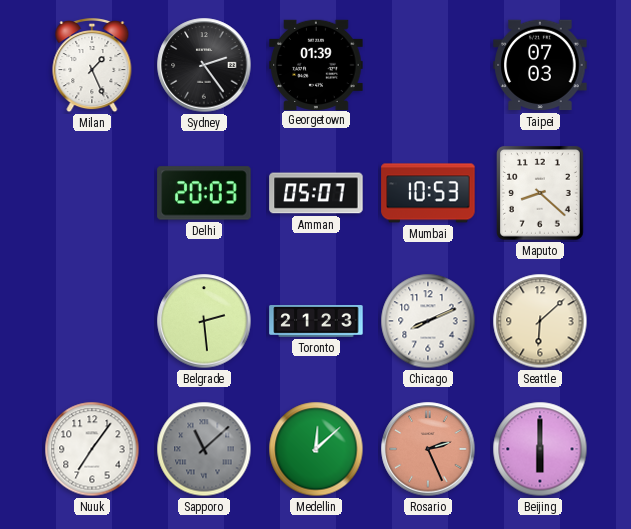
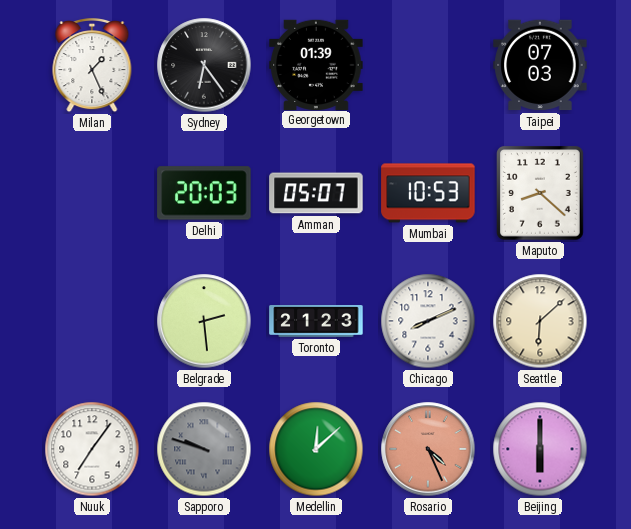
Sydney: 2:24 -> 6:24 (204, 65)
Sapporo: 11:08 -> 9:48 (204, 449)
Rosario: 2:26 -> 4:26 (428, 449)
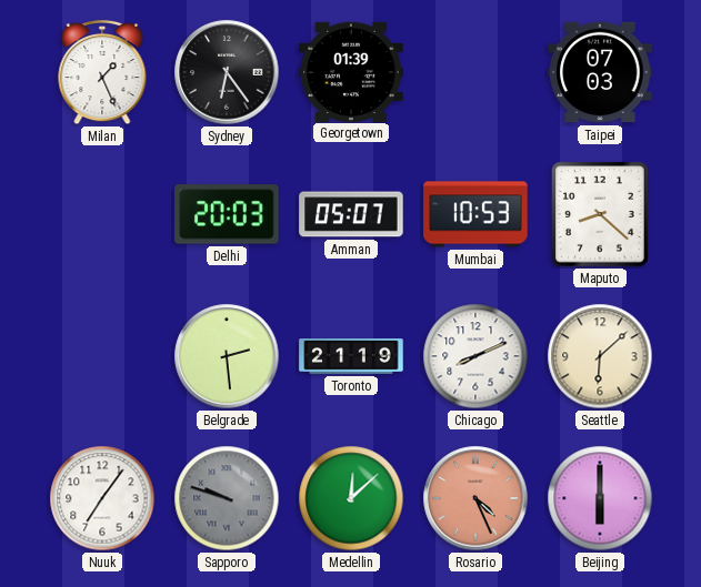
Toronto: 21:23 -> 21:19 (351, 356)
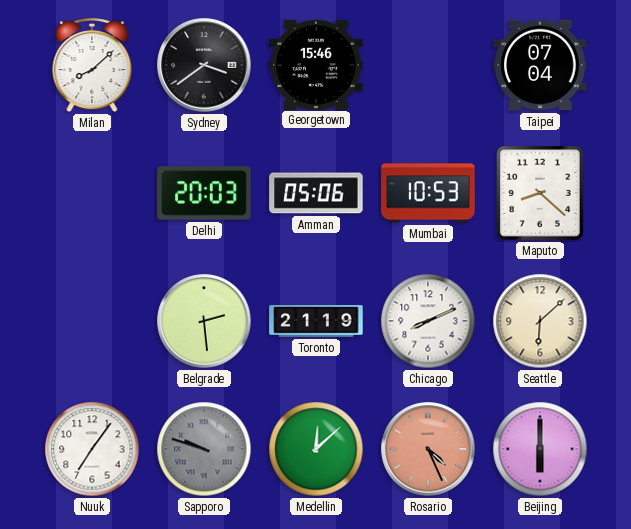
Milan: 1:26 -> 8:08 (92, 66)
Sydney: 6:24 -> 3:39 (204, 65)
Georgetown: 01:39 -> 15:46 (316, 64)
Taipei: 07:03 -> 07:04 (540, 65)
Amman: 05:07 -> 05:06 (316, 193)
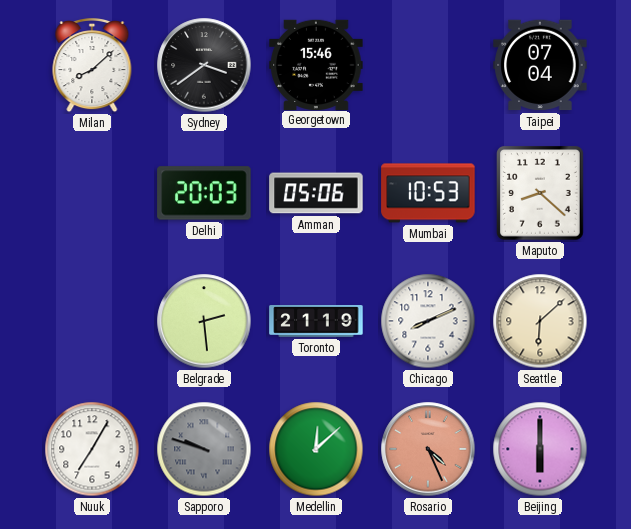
Nuuk: 7:06 -> 7:05 (92, 449)
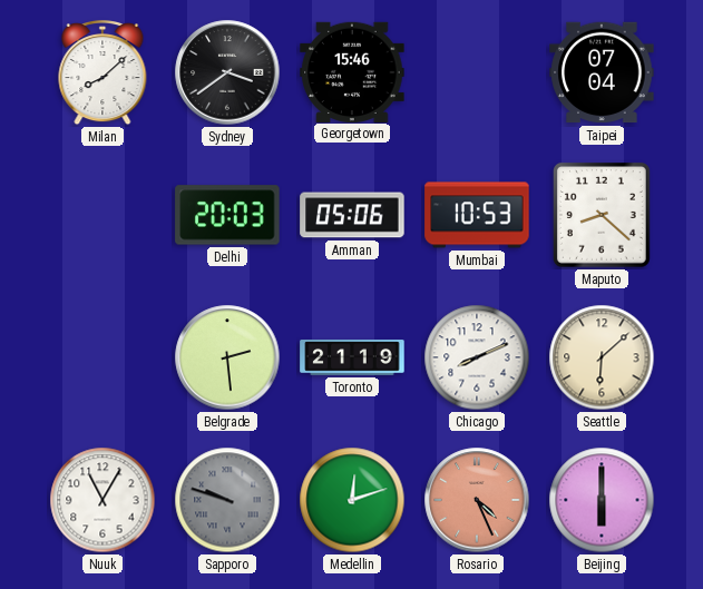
Nuuk: 7:05 -> 11:05 (102, 500)
Medellin: 12:08 -> 12:12 (352, 500)
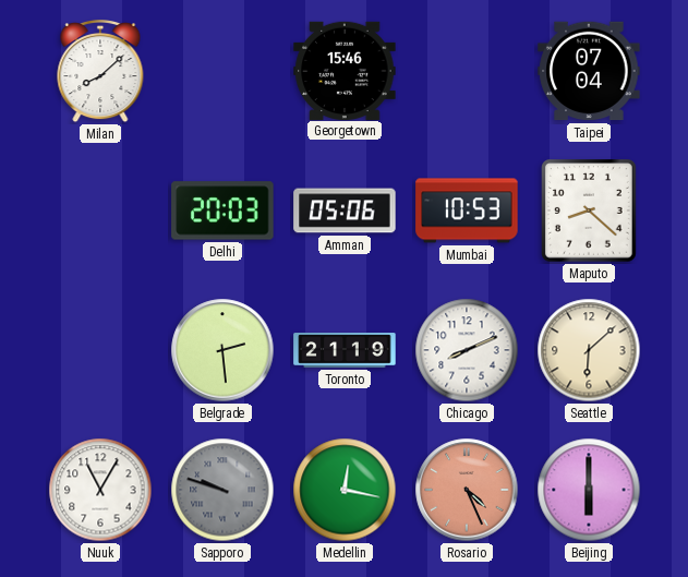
Sydney: 3:39 -> none (227, 72)
Medellin: 12:12 -> 12:17 (345, 490)
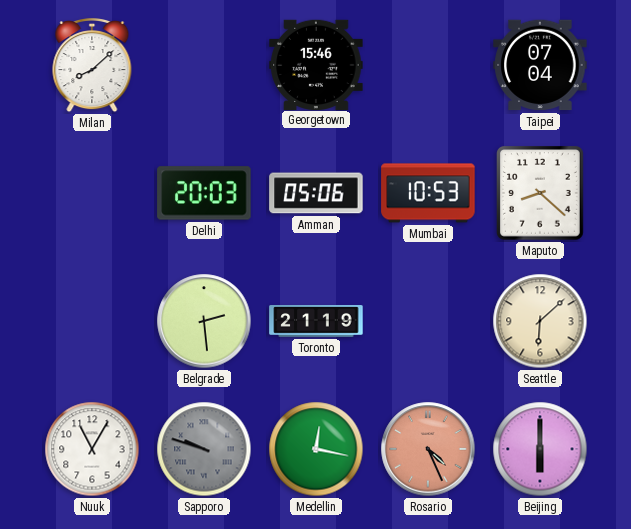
Chicago: 8:11 -> none (467, 350)
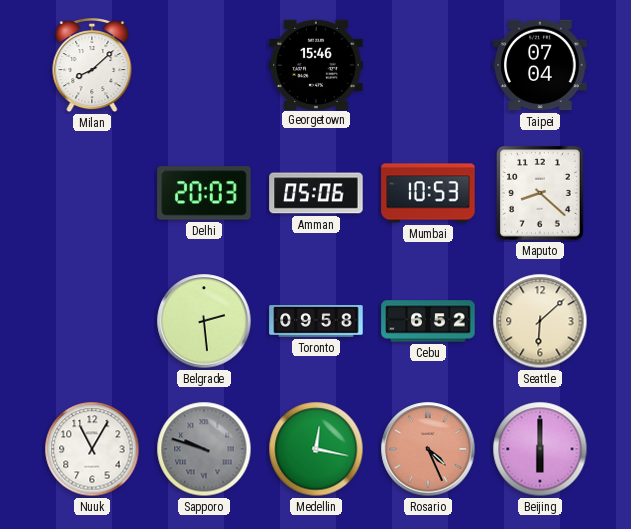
Toronto: 21:19 -> 09:58 (316, 321)
Cebu: none -> 6:52 (428, 321)
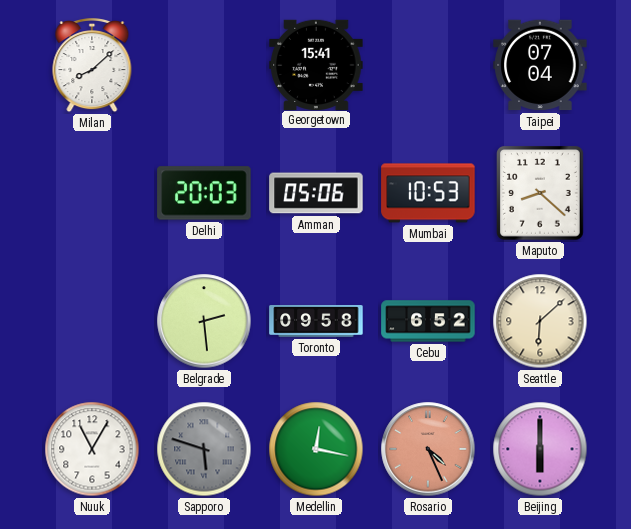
Georgetown: 15:46 -> 15:41 (316, 64)
Sapporo: 9:48 -> 5:48 (204, 449)
